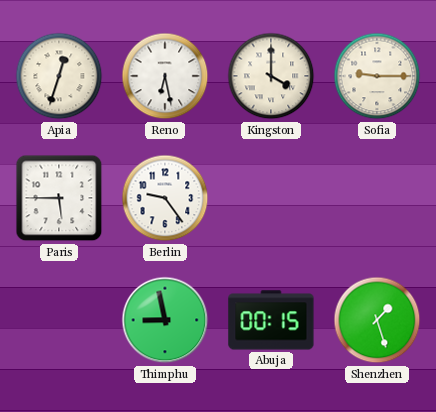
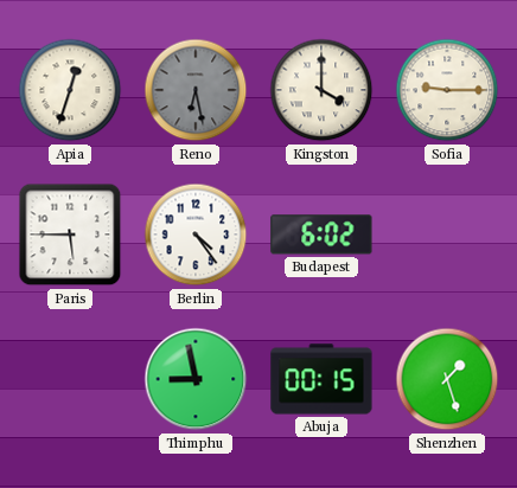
Reno dial: white -> grey (196, 90)
Berlin: 9:24 -> 4:24 (196, 235)
Budapest: none -> 6:02 (321, 235)
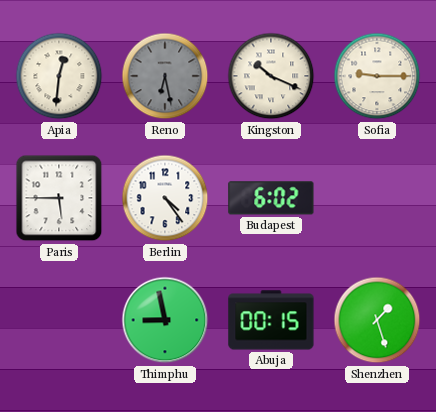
Apia: 12:33 -> 12:31 (59, 76)
Kingston: 4:00 -> 10:19 (271, 76)
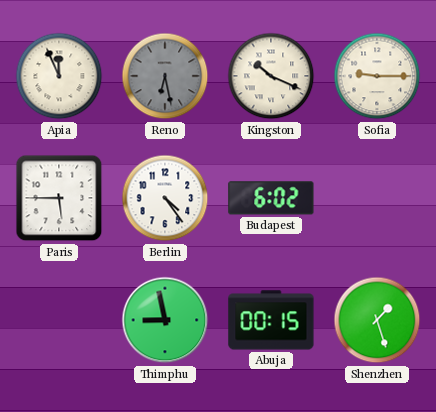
Apia: 12:31 -> 11:56 (59, 76)
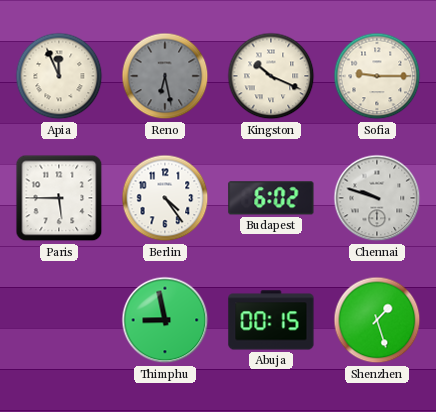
Chennai: none -> 9:48 (377, 198)
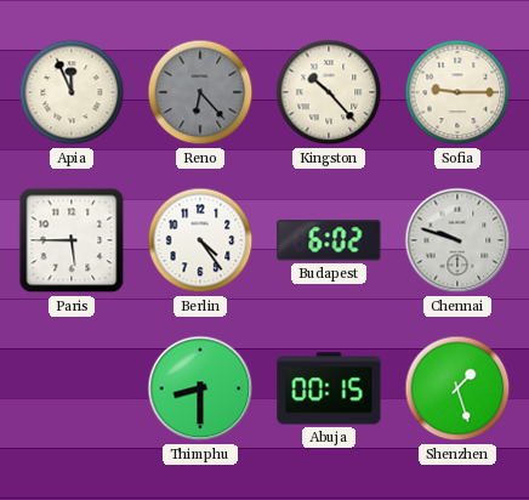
Reno: 6:28 -> 6:23 (200, 92)
Kingston: 10:19 -> 10:23 (329, 92)
Thimphu: 8:58 -> 8:30 (200, 388)
